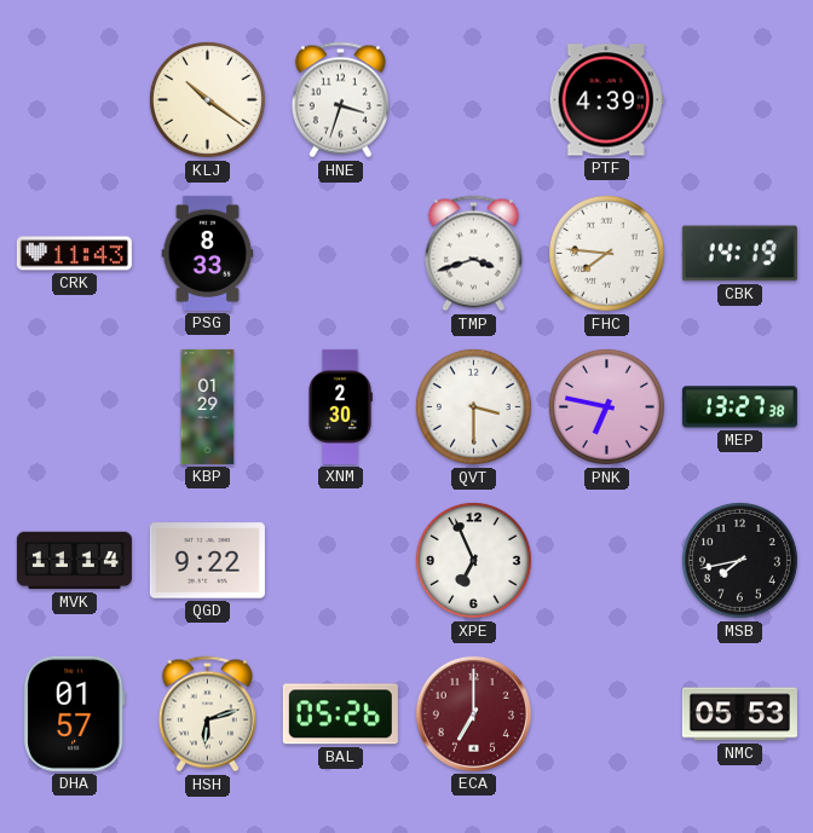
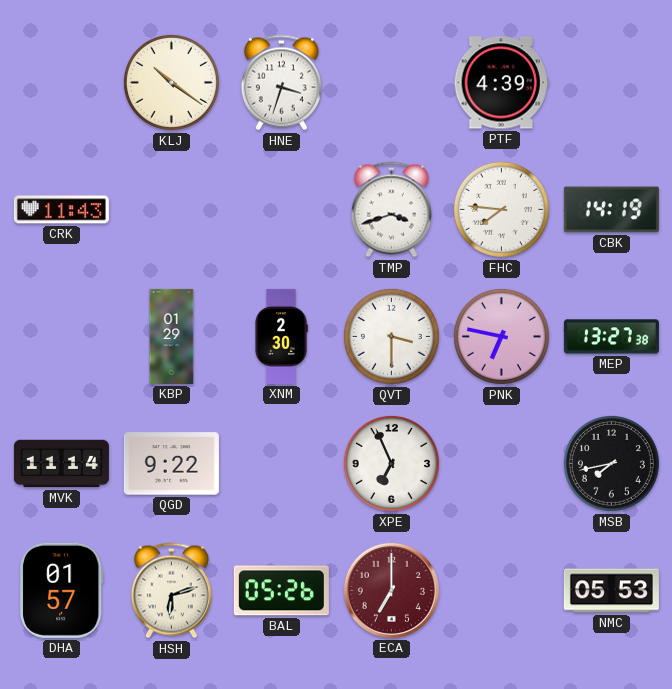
PSG: 8:33 -> none (208, 253)
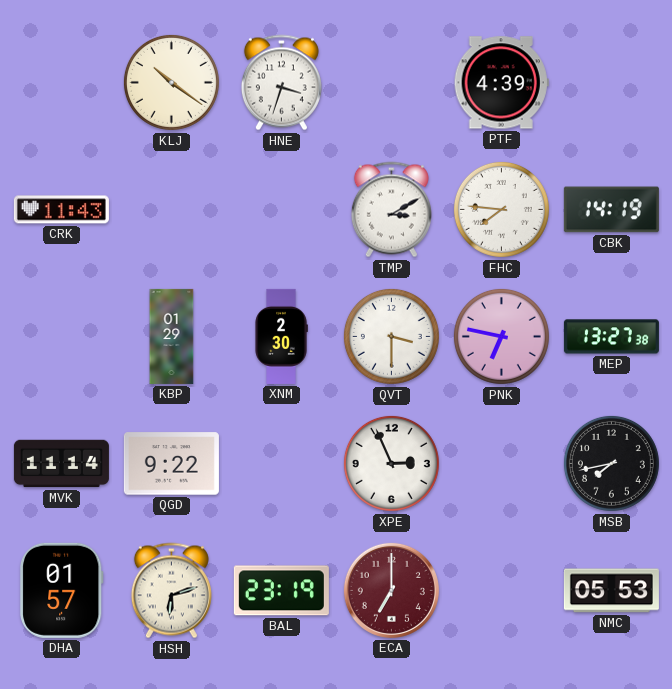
TMP: 3:42 -> 3:10 (391, 210)
XPE: 6:56 -> 2:56 (391, 463)
BAL: 05:26 -> 23:19 (281, 591)
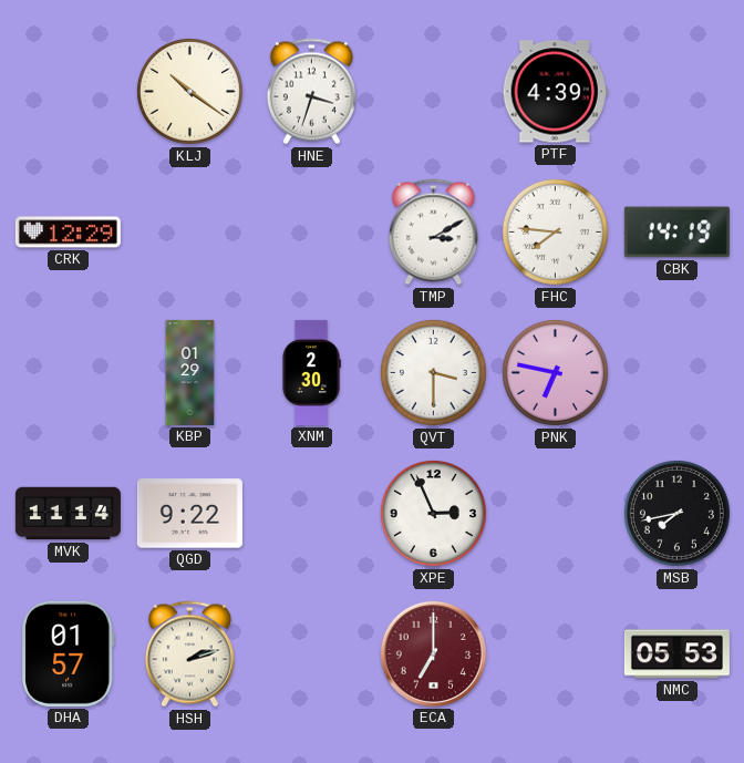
CRK: 11:43 -> 12:29 (68, 233)
MEP: 13:27 -> none (611, 337)
HSH: 6:12 -> 2:12 (189, 654)
BAL: 23:19 -> none (281, 591)
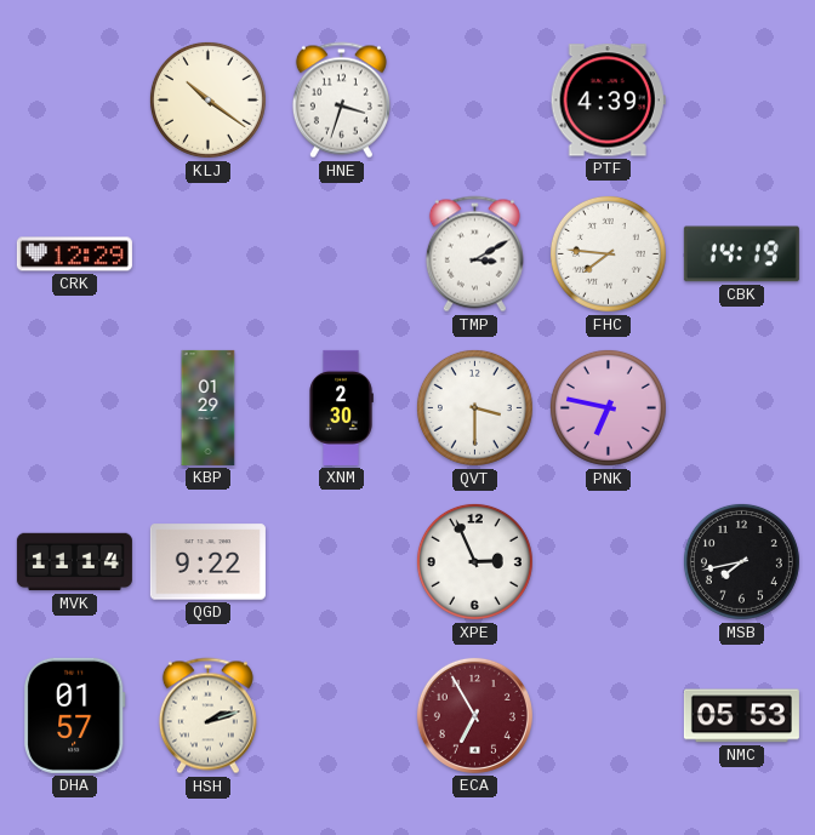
ECA: 7:00 -> 6:55 (474, 715)
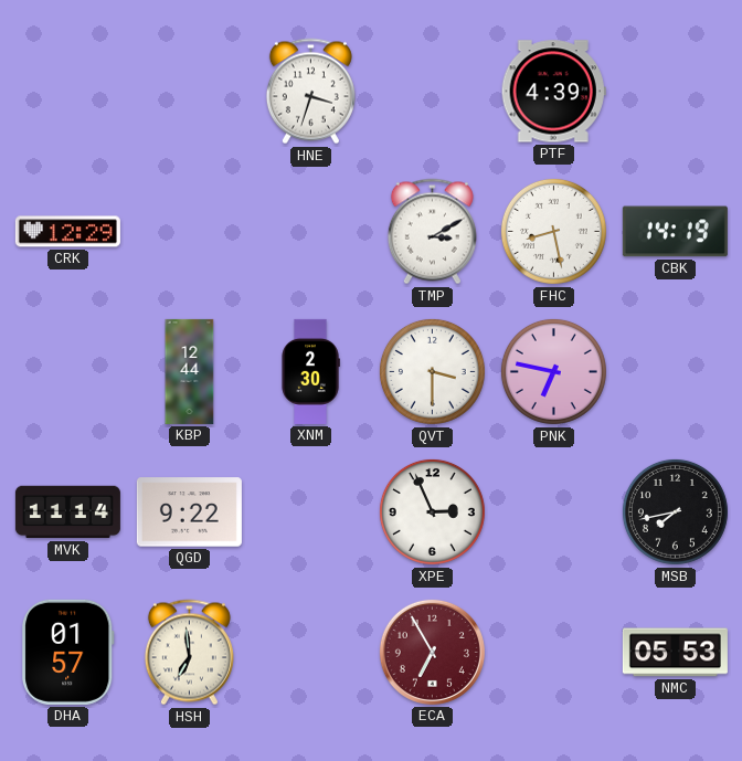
KLJ: 10:21 -> none (207, 99)
FHC: 7:46 -> 8:28 (553, 231)
KBP: 01:29 -> 12:44 (190, 371)
HSH: 2:12 -> 6:59 (189, 653)
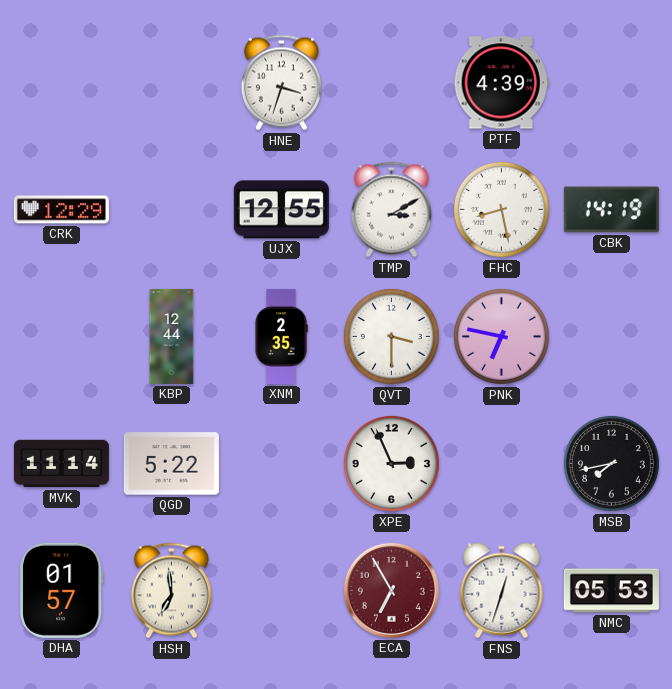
UJX: none -> 12:55 (281, 210)
XNM: 2:30 -> 2:35 (281, 336)
QGD: 9:22 -> 5:22 (171, 464)
FNS: none -> 12:33 (502, 591)
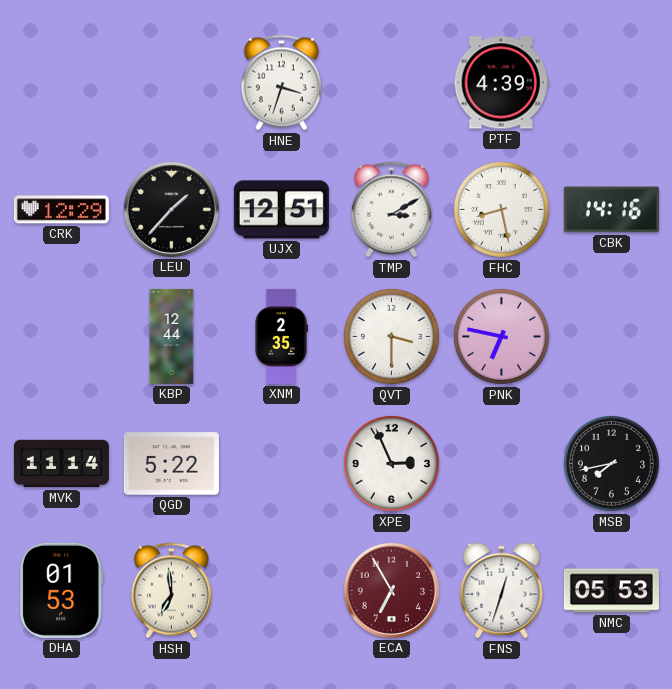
LEU: none -> 1:37 (171, 209)
UJX: 12:55 -> 12:51 (281, 210)
CBK: 14:19 -> 14:16 (611, 210)
DHA: 01:57 -> 01:53 (61, 590)
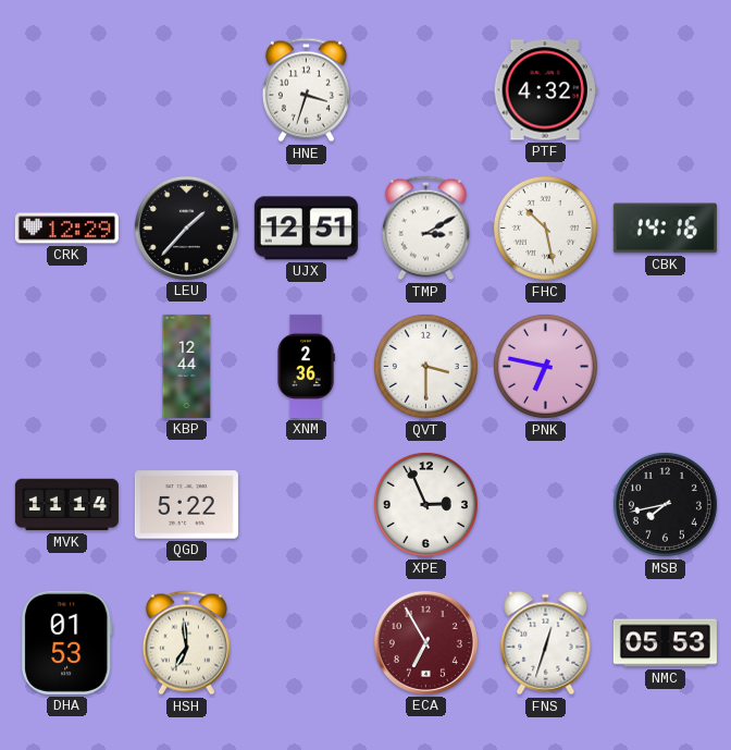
PTF: 4:39 -> 4:32 (545, 90)
FHC: 8:28 -> 10:28 (545, 228)
XNM: 2:35 -> 2:36 (306, 366)
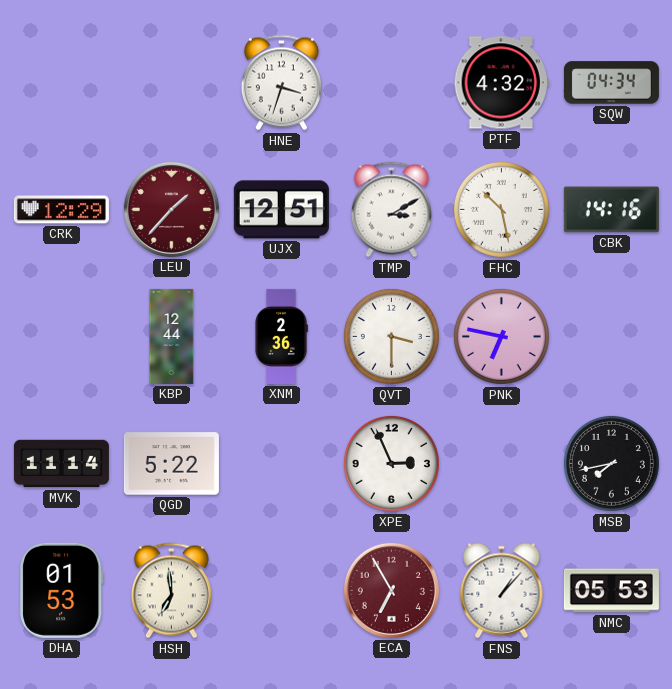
SQW: none -> 04:34 (611, 83)
LEU dial: black -> burgundy (171, 209)
FNS: 12:33 -> 1:07 (502, 591)
